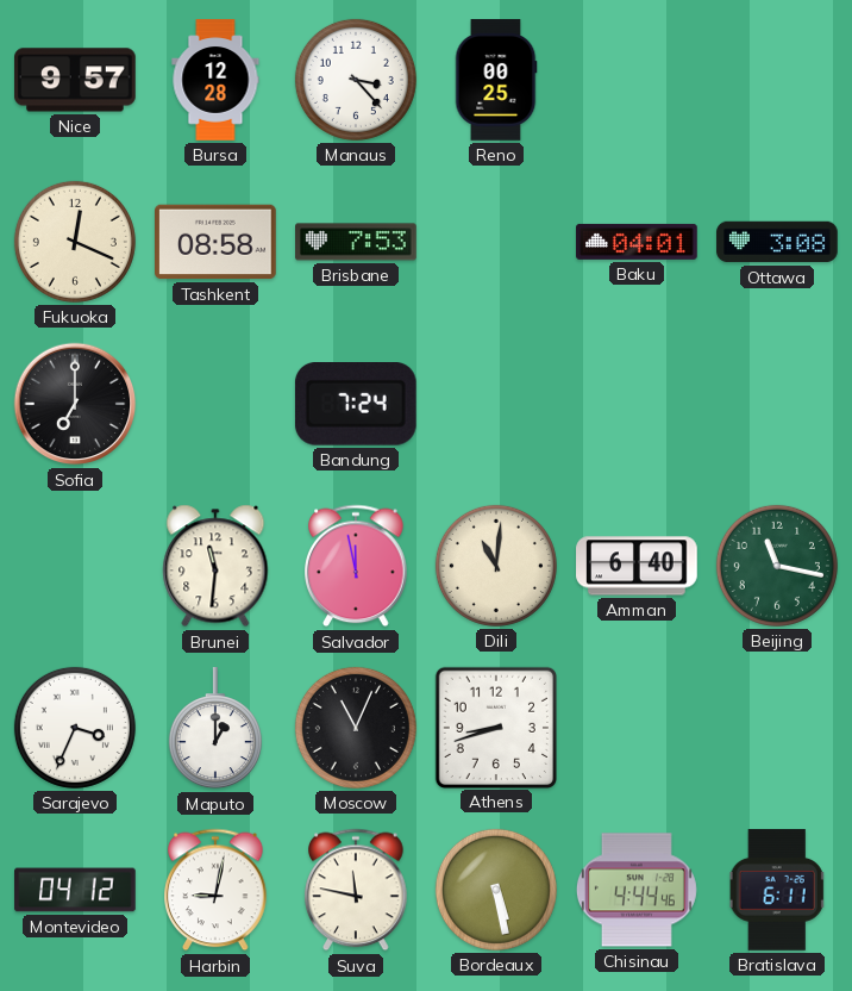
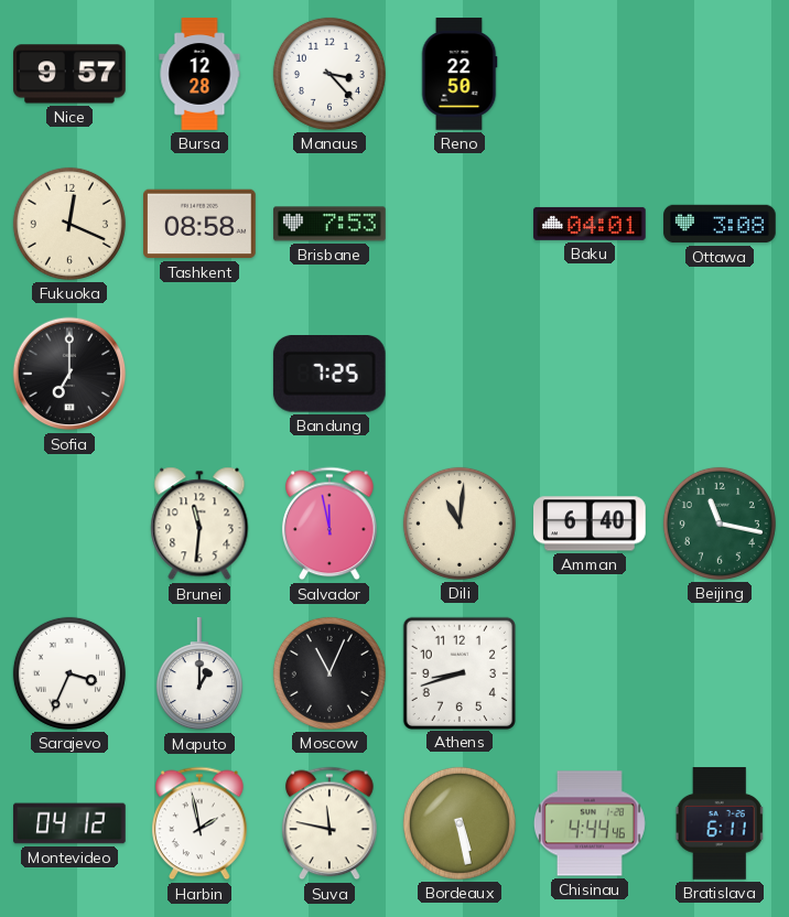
Reno: 00:25 -> 22:50 (460, 74)
Bandung: 7:24 -> 7:25 (329, 375)
Harbin: 9:02 -> 1:58 (199, 823)
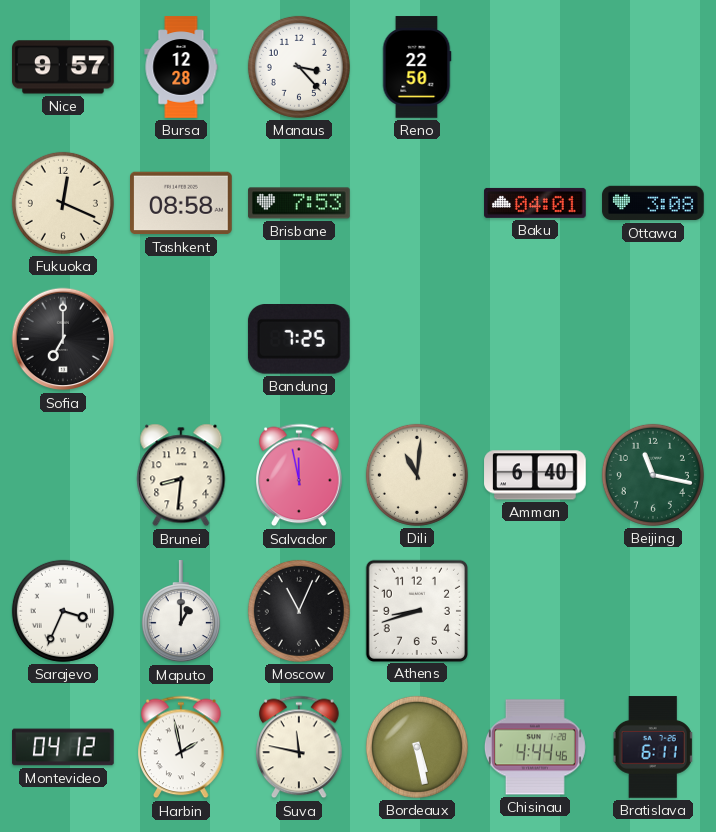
Brunei: 11:31 -> 8:31 (181, 475)
